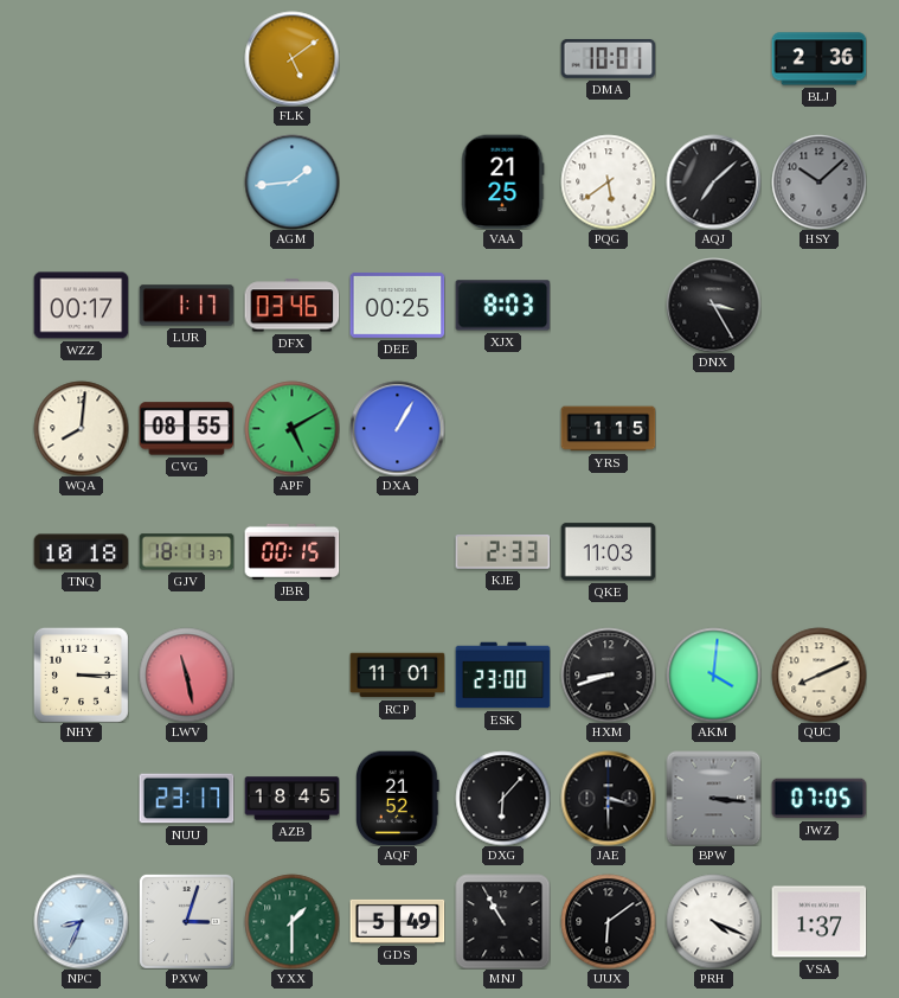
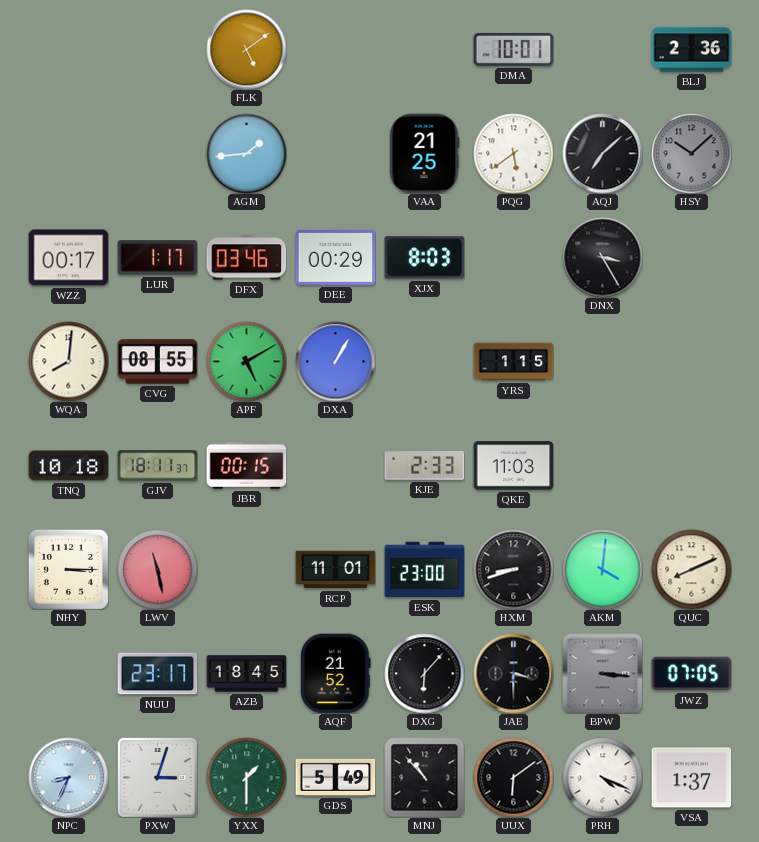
DEE: 00:25 -> 00:29 (335, 257)
MNJ: 10:55 -> 10:53 (424, 777)
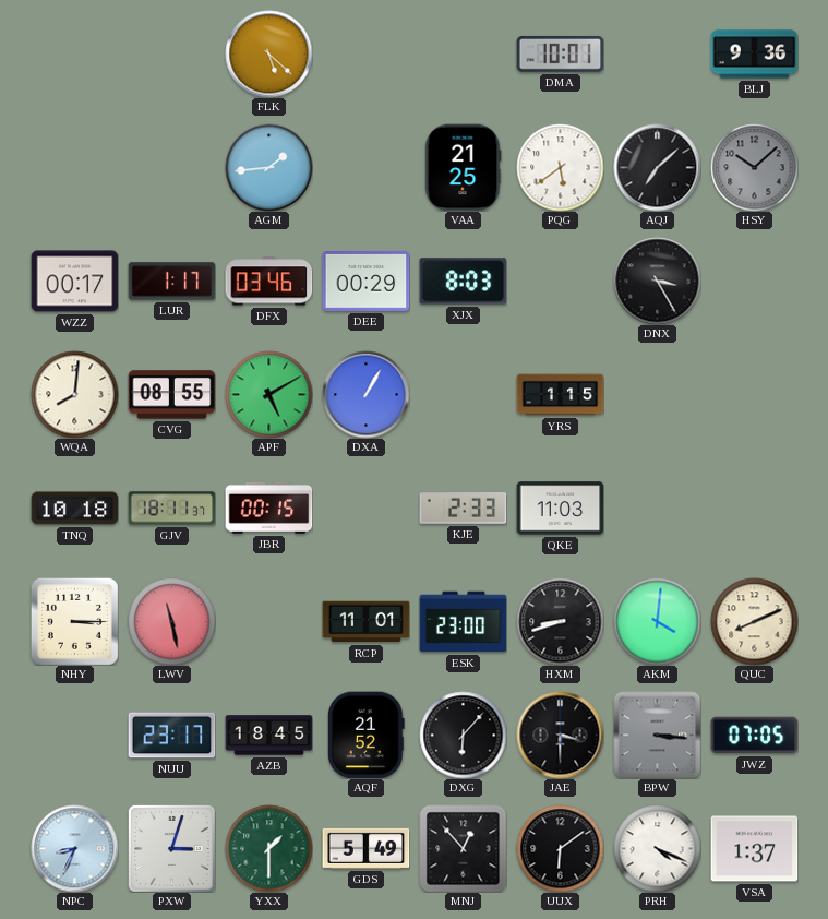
FLK: 5:09 -> 5:22 (268, 53)
BLJ: 2:36 -> 9:36 (754, 55)
MNJ: 10:53 -> 12:53 (463, 848)
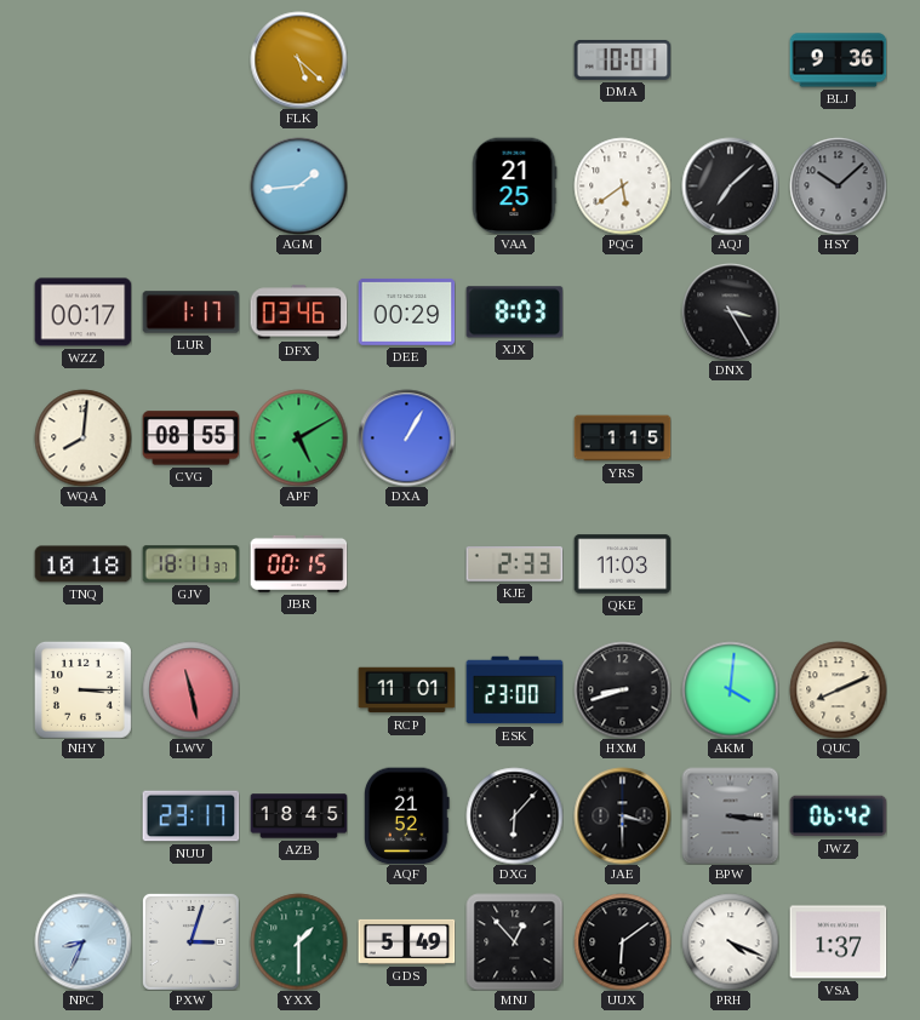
JWZ: 07:05 -> 06:42 (838, 816)
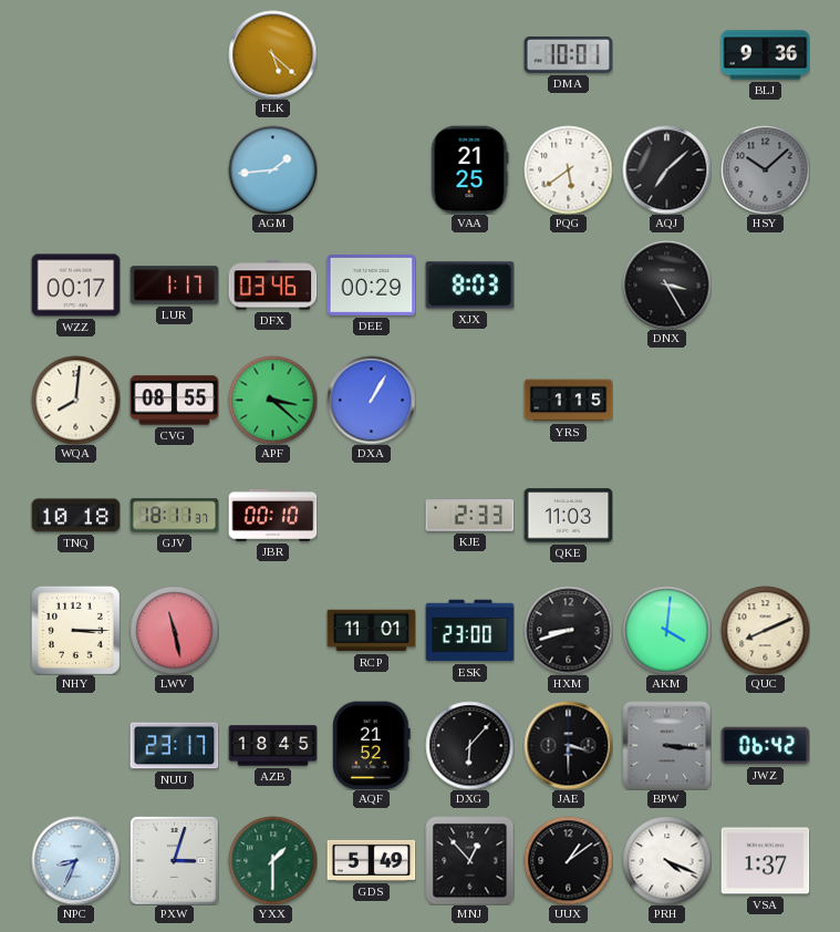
APF: 5:10 -> 3:22 (272, 400)
JBR: 00:15 -> 00:10 (272, 515)
UUX: 6:09 -> 1:09 (568, 860)
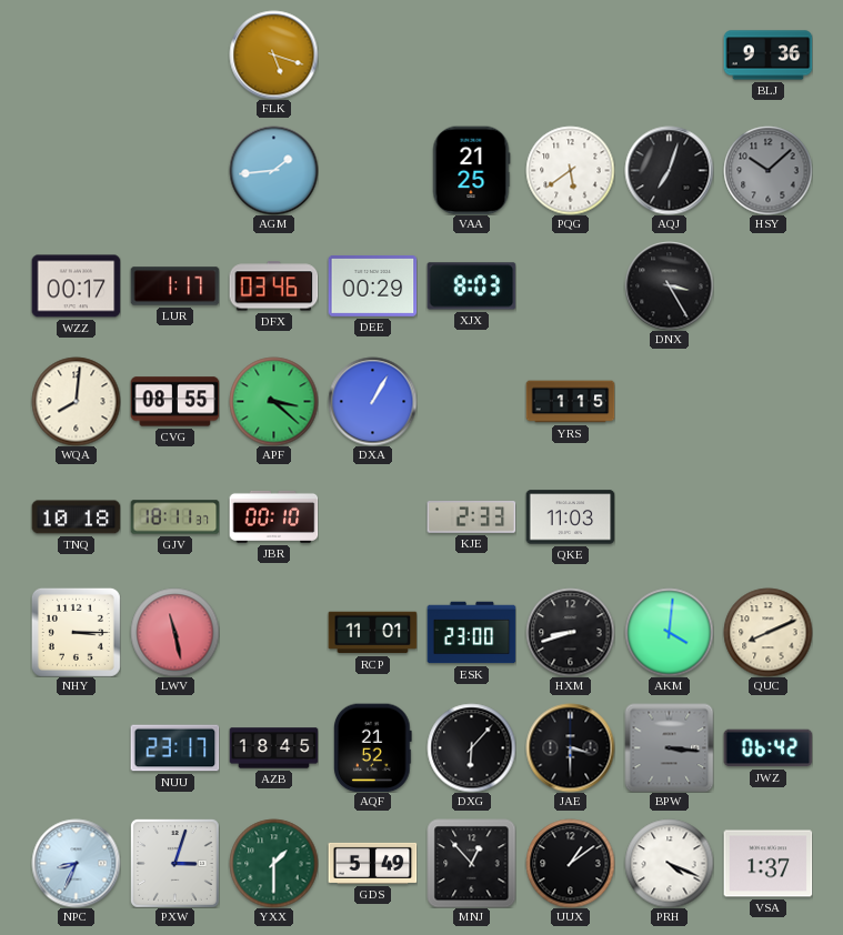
FLK: 5:22 -> 5:18 (273, 54)
DMA: 10:01 -> none (568, 54)
AQJ: 7:08 -> 7:03 (669, 170)
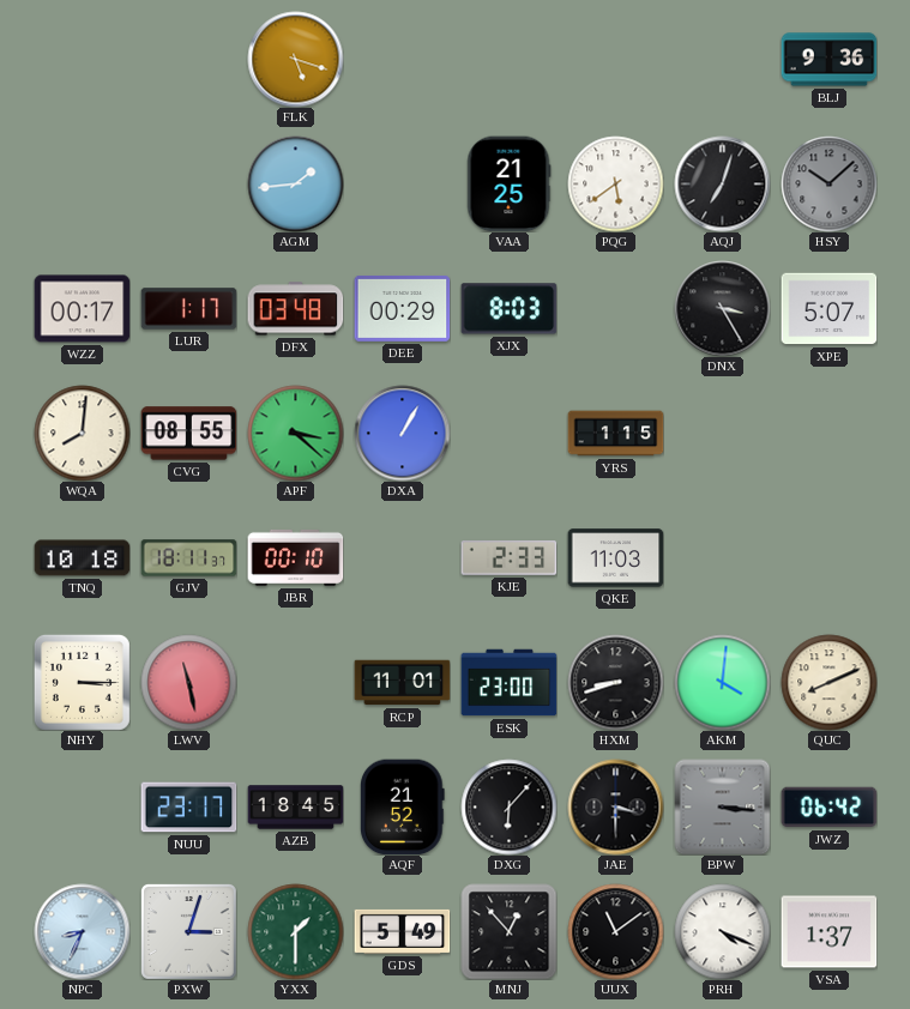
DFX: 03:46 -> 03:48 (295, 309)
XPE: none -> 5:07 (828, 309)
UUX: 1:09 -> 11:09 (615, 931)
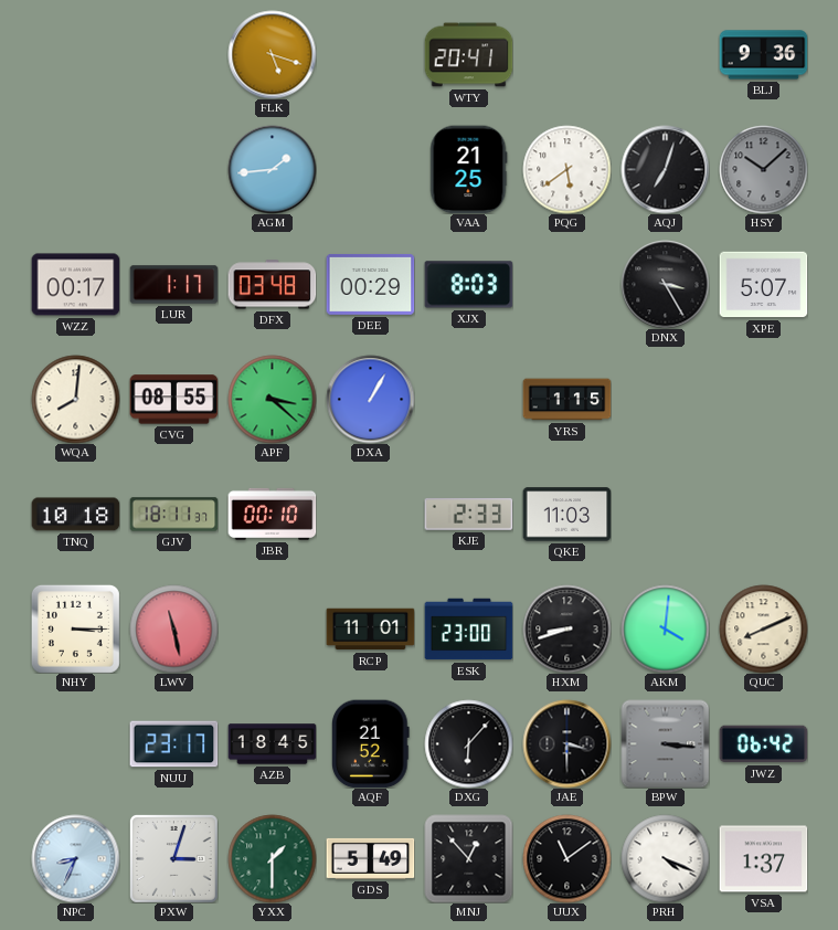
WTY: none -> 20:41 (468, 55)
